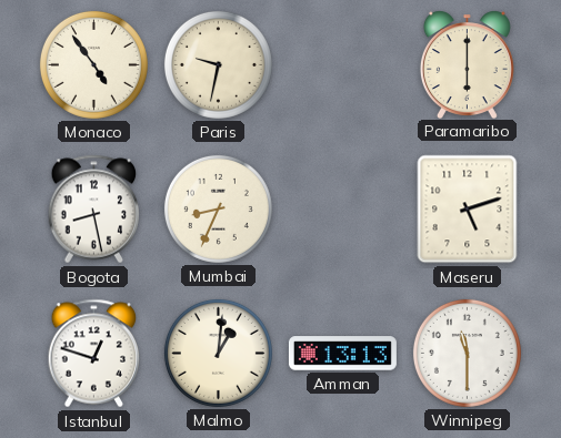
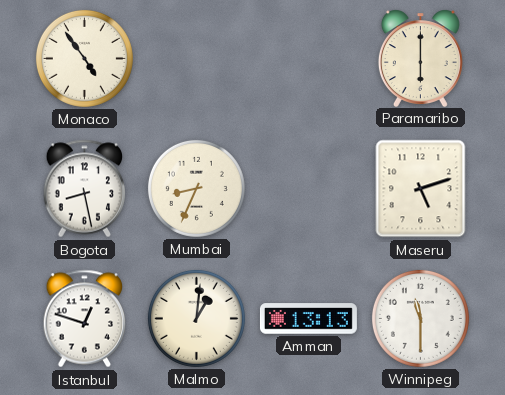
Paris: 9:32 -> none (218, 64)
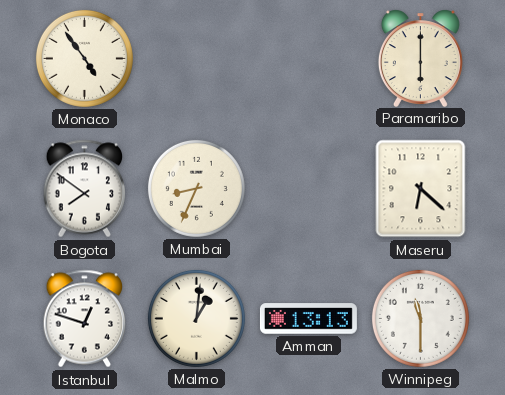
Bogota: 8:28 -> 7:51 (85, 189)
Maseru: 5:12 -> 6:22 (421, 189)
